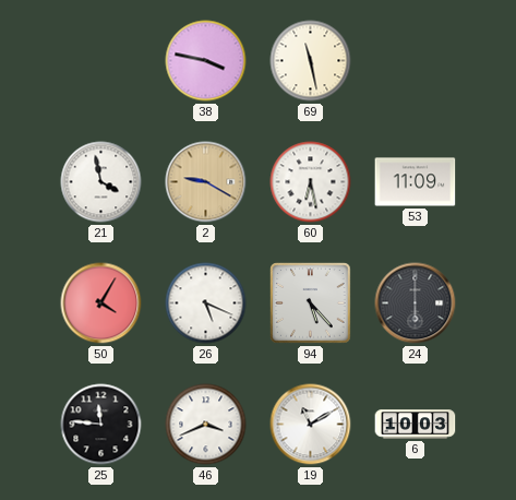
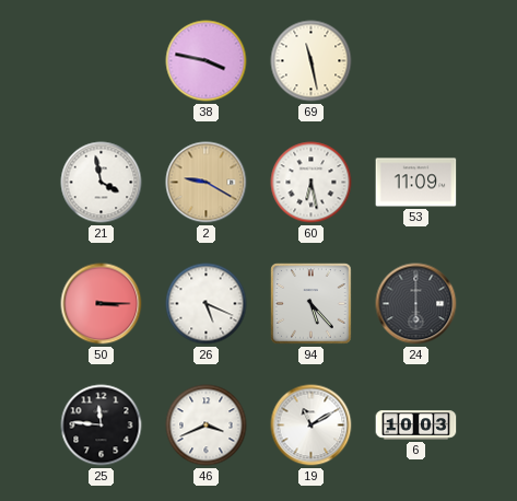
50: 4:05 -> 3:15 (102, 304)
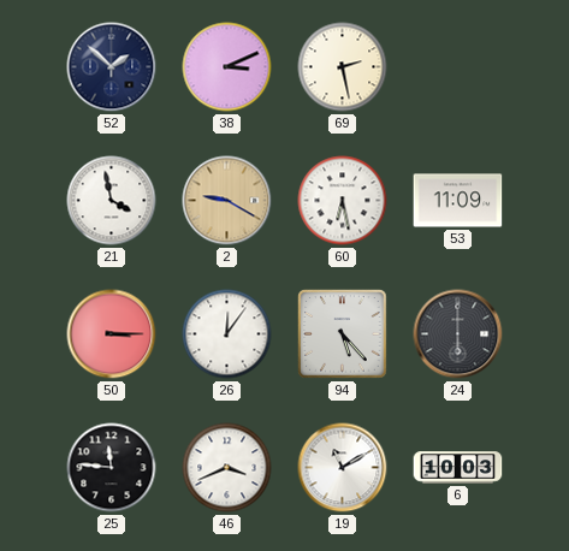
52: none -> 1:52 (112, 67)
38: 3:47 -> 3:11 (227, 67)
69: 11:28 -> 2:28 (343, 67)
26: 5:19 -> 12:06 (227, 334)
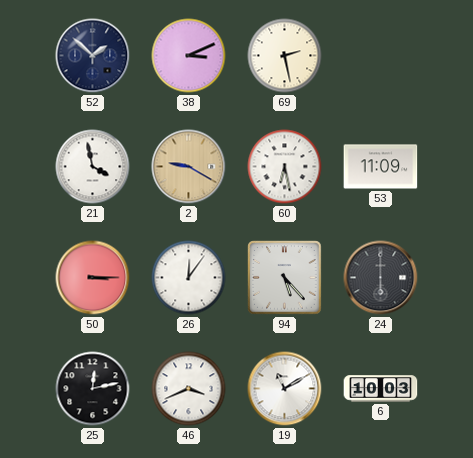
25: 11:46 -> 12:13 (93, 389)
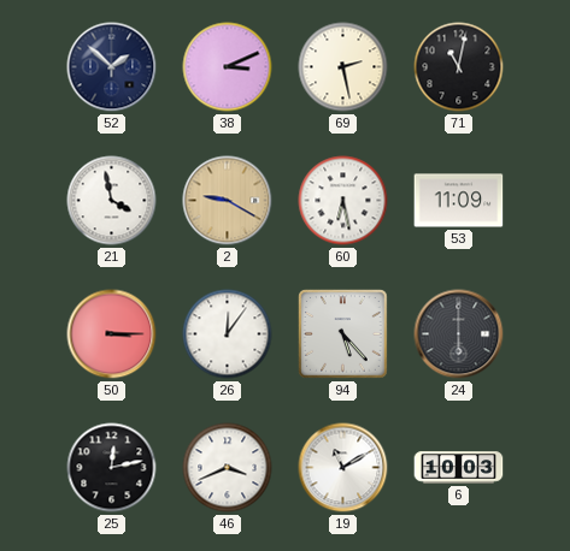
71: none -> 11:02 (459, 67)
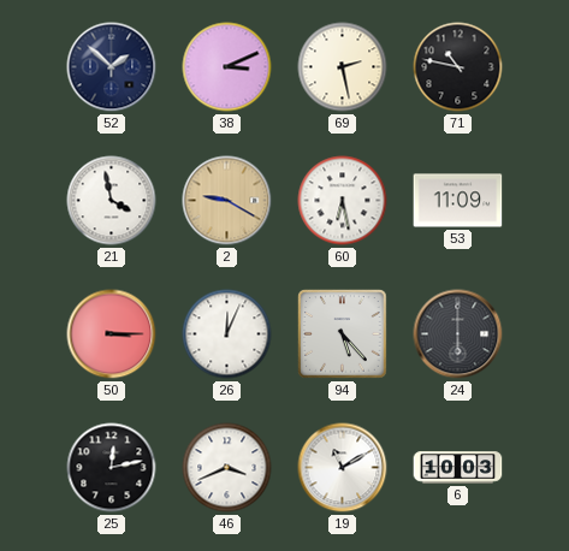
71: 11:02 -> 10:47 (458, 67)
26: 12:06 -> 12:04 (227, 334)
